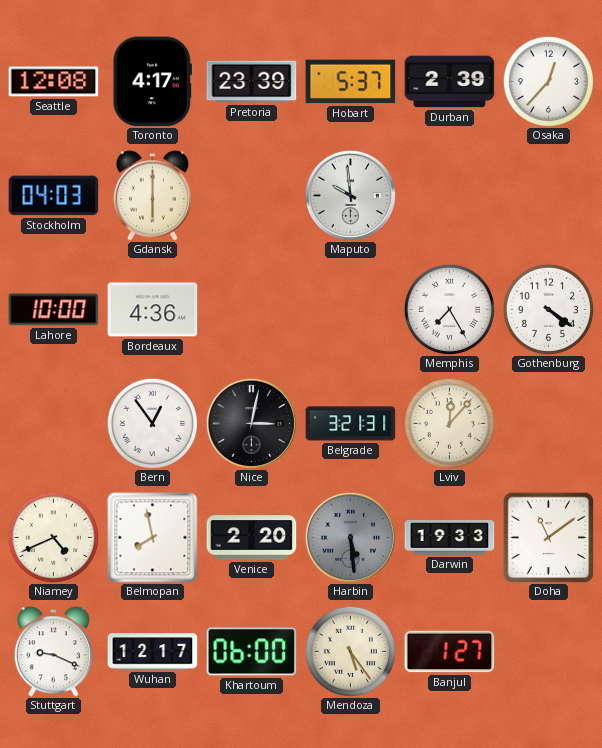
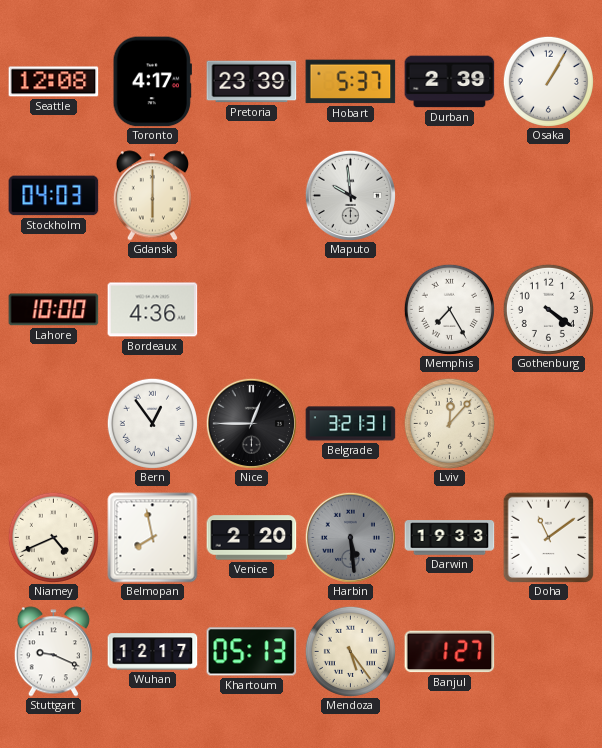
Osaka: 12:37 -> 1:05 (548, 81)
Nice: 3:02 -> 12:45 (251, 423)
Khartoum: 06:00 -> 05:13 (252, 652)
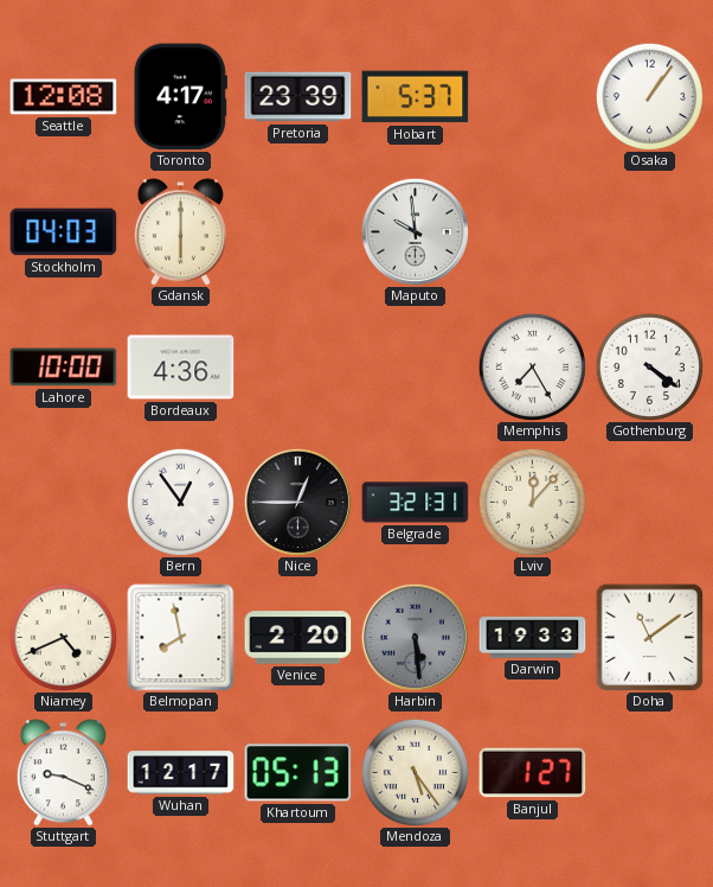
Durban: 2:39 -> none (450, 82)
Osaka: 1:05 -> 1:06 (649, 96)
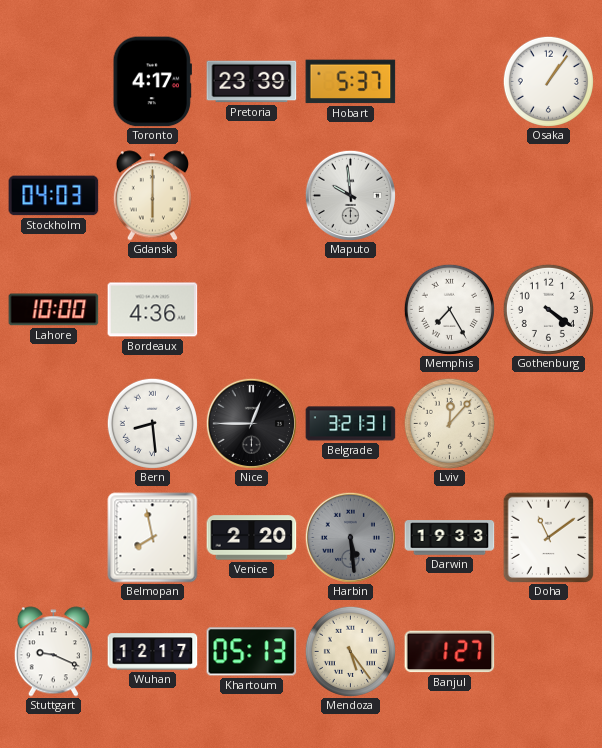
Seattle: 12:08 -> none (64, 97)
Bern: 12:54 -> 8:29 (152, 423)
Niamey: 4:41 -> none (63, 637)
